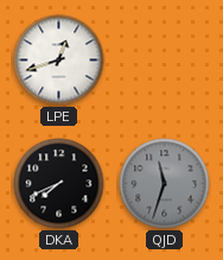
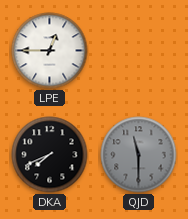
LPE: 12:42 -> 12:45 (50, 51)
QJD: 11:33 -> 11:30 (139, 155)
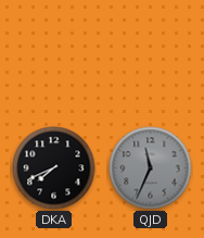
LPE: 12:45 -> none (50, 51)
QJD: 11:30 -> 11:34 (151, 168)
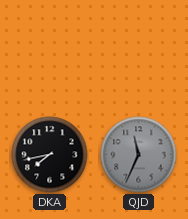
DKA: 7:41 -> 7:43 (50, 155)
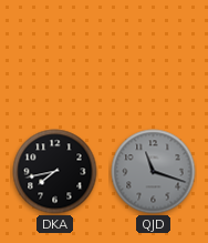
QJD: 11:34 -> 11:18 (154, 172)
